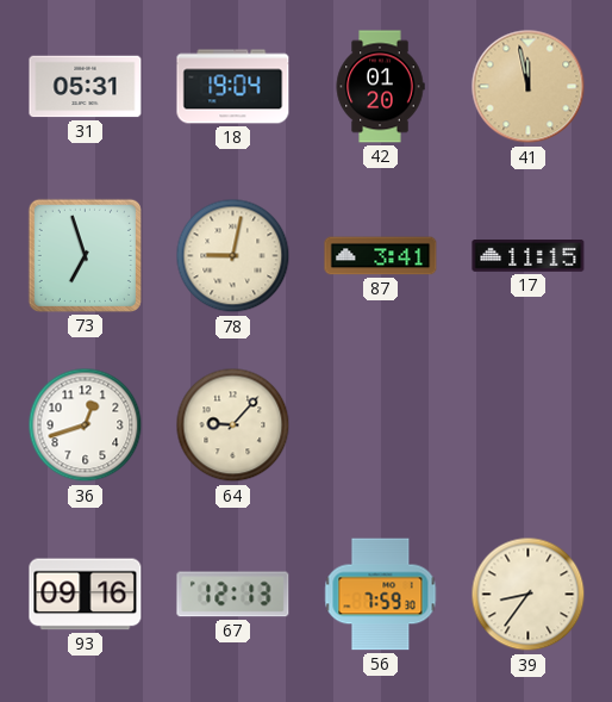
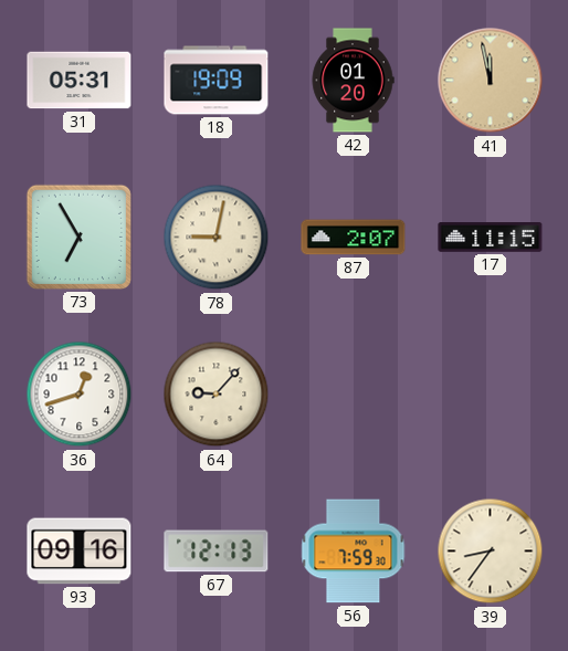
18: 19:04 -> 19:09 (217, 81)
73: 6:57 -> 6:55 (78, 237)
87: 3:41 -> 2:07 (354, 238)
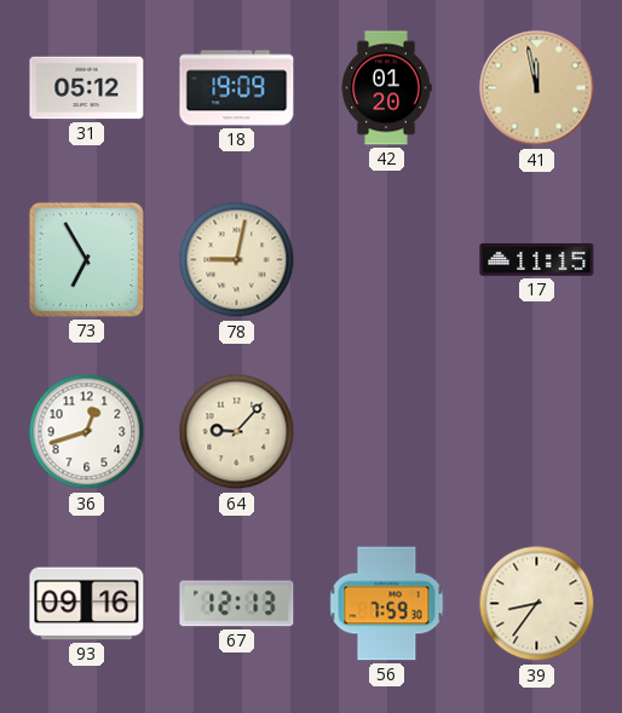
31: 05:31 -> 05:12 (87, 88)
87: 2:07 -> none (354, 238)
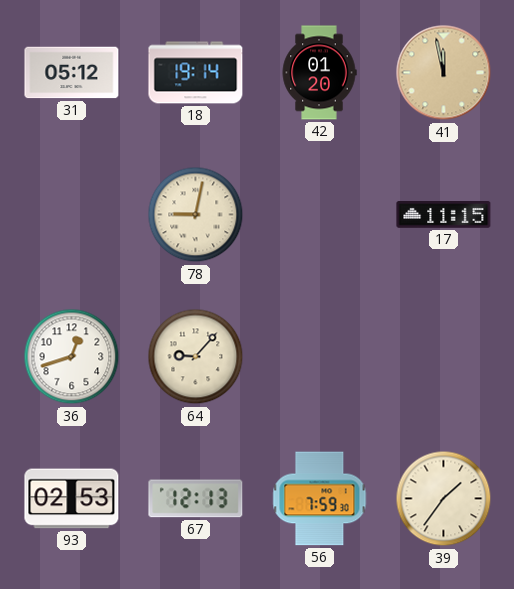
18: 19:09 -> 19:14 (196, 73)
73: 6:55 -> none (86, 259)
93: 09:16 -> 02:53 (72, 499)
39: 8:36 -> 1:36 (444, 499)
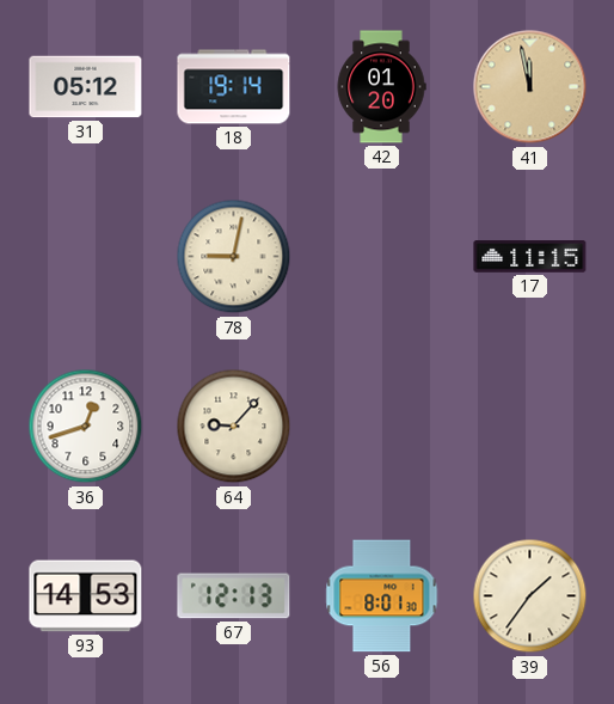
93: 02:53 -> 14:53 (86, 596)
56: 7:59 -> 8:01 (382, 596)
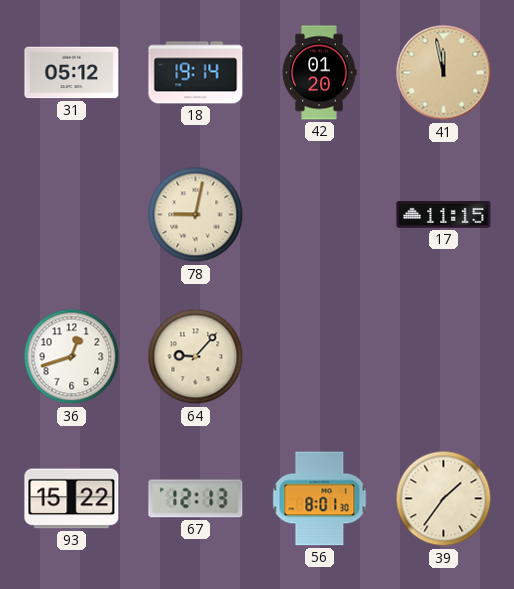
93: 14:53 -> 15:22 (72, 499)
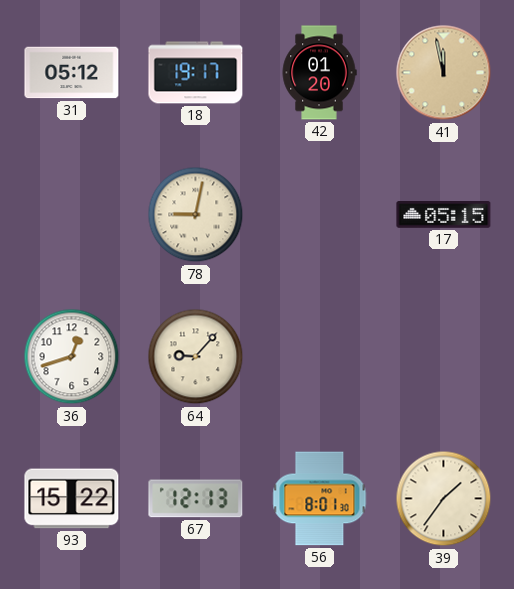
18: 19:14 -> 19:17 (196, 73)
17: 11:15 -> 05:15 (444, 215)
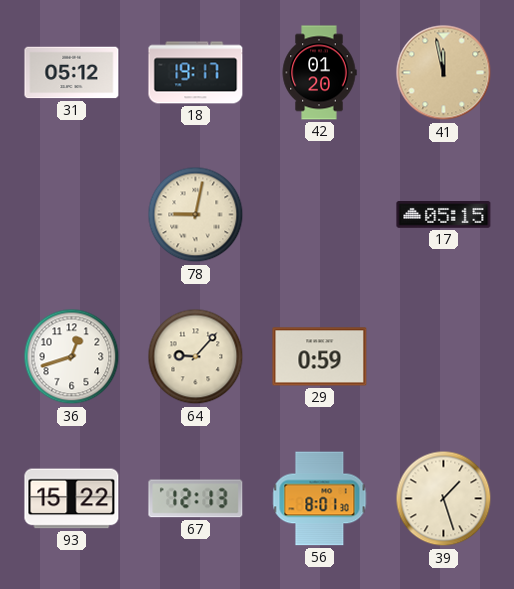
29: none -> 0:59 (320, 357)
39: 1:36 -> 1:27 (444, 499)
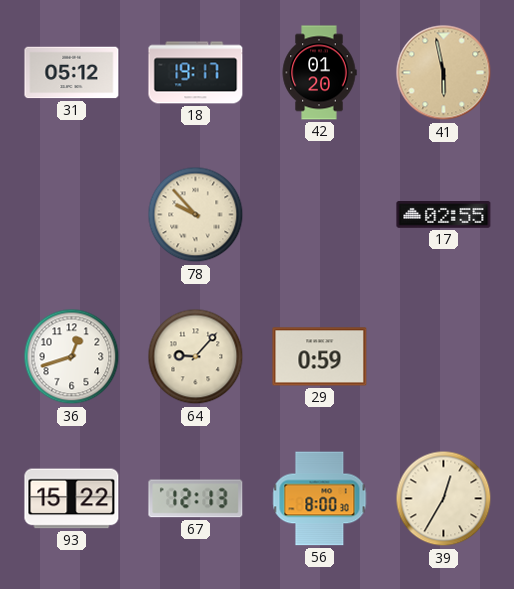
41: 11:58 -> 5:58 (444, 73)
78: 9:02 -> 9:53 (196, 215)
17: 05:15 -> 02:55 (444, 215)
56: 8:01 -> 8:00 (320, 499)
39: 1:27 -> 12:35 (444, 499)
